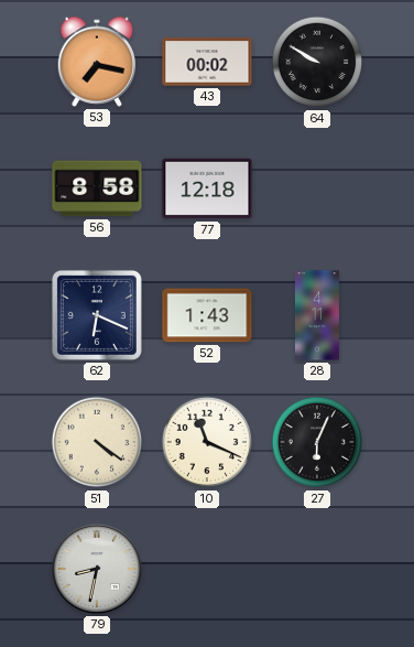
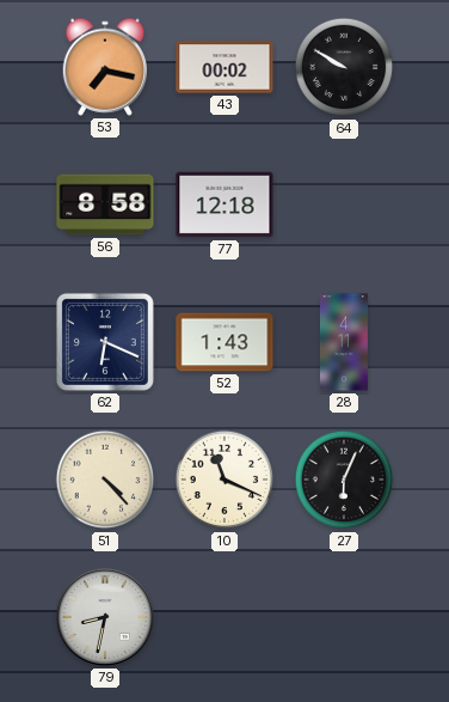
51: 4:21 -> 4:23 (105, 480)
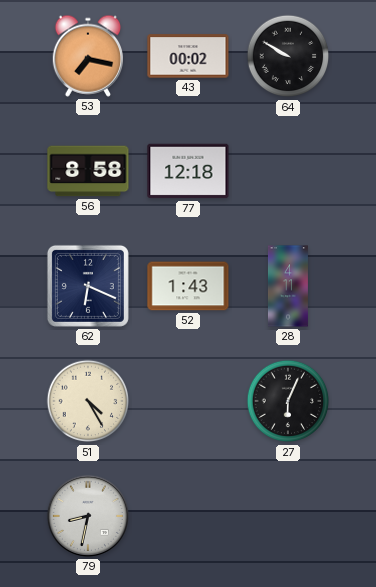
51: 4:23 -> 4:25 (88, 401)
10: 11:19 -> none (224, 480)
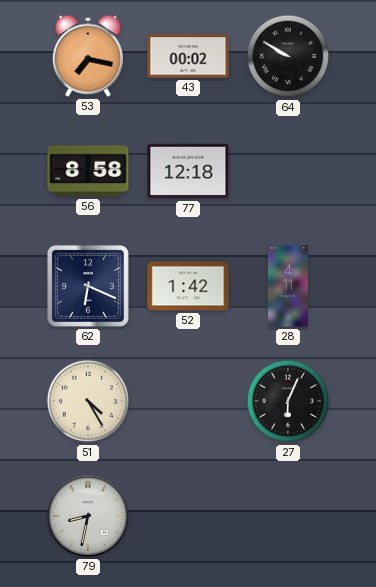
52: 1:43 -> 1:42 (188, 286)
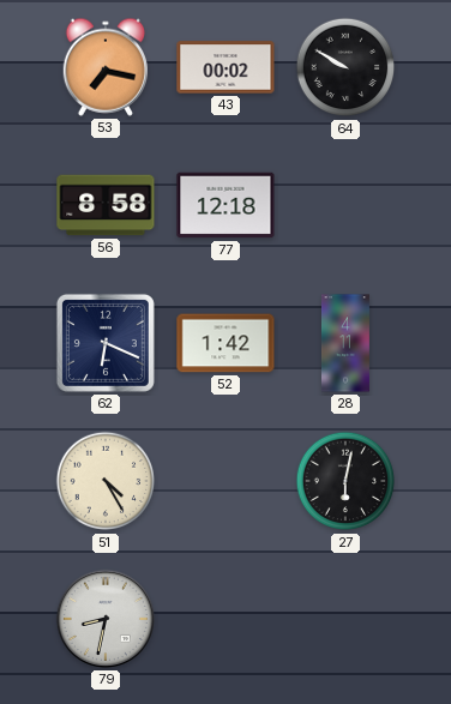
27: 6:04 -> 6:02 (345, 481)
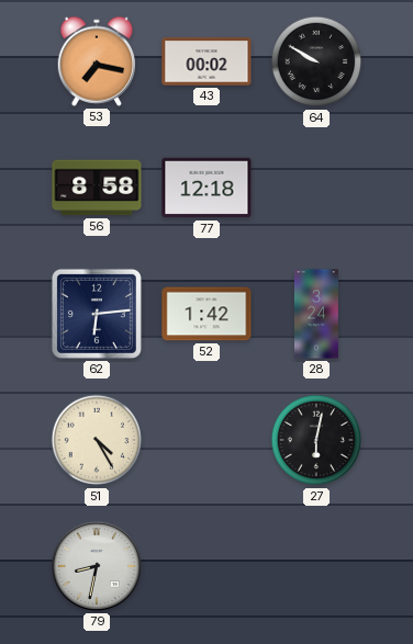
62: 6:19 -> 6:14 (97, 314)
28: 4:11 -> 3:24 (316, 314)
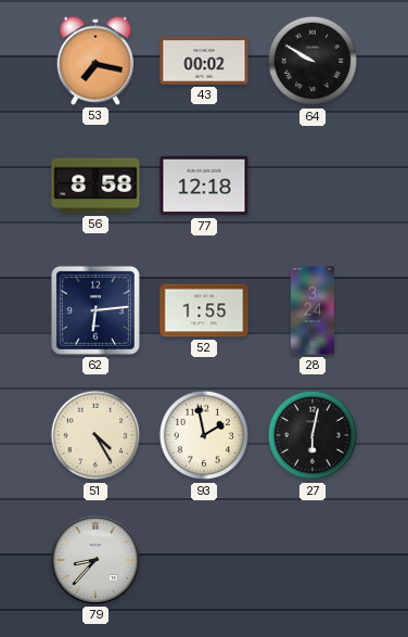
52: 1:42 -> 1:55 (204, 310)
93: none -> 1:58 (204, 435)
79: 8:32 -> 8:37 (95, 560)
